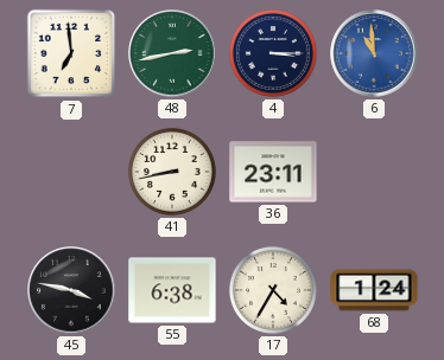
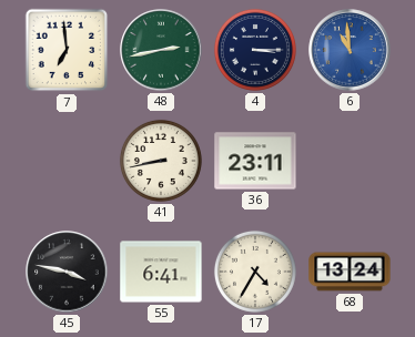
55: 6:38 -> 6:41 (161, 272)
68: 1:24 -> 13:24 (350, 272)
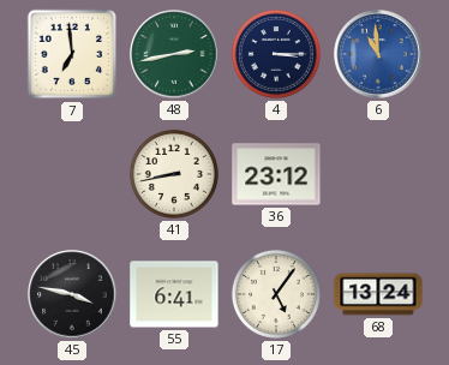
36: 23:11 -> 23:12 (276, 174)
17: 4:35 -> 5:06 (276, 294)
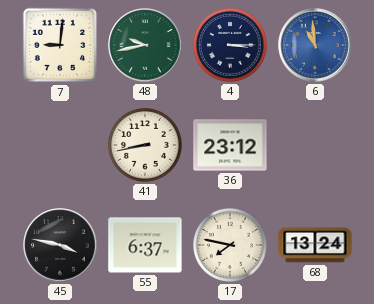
7: 6:59 -> 9:01 (60, 45)
48: 2:43 -> 9:43 (145, 45)
55: 6:41 -> 6:37 (145, 245)
17: 5:06 -> 7:47 (230, 245)
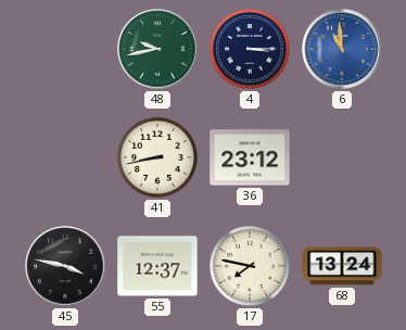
7: 9:01 -> none (60, 45)
55: 6:37 -> 12:37 (157, 266)
